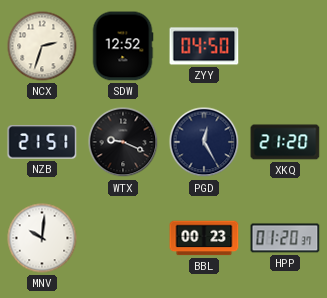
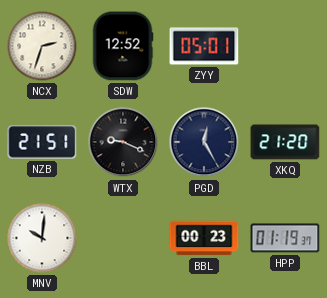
ZYY: 04:50 -> 05:01 (204, 46)
HPP: 01:20 -> 01:19 (285, 238)
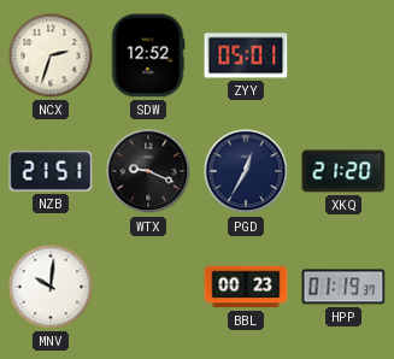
PGD: 12:25 -> 12:35 (246, 171)
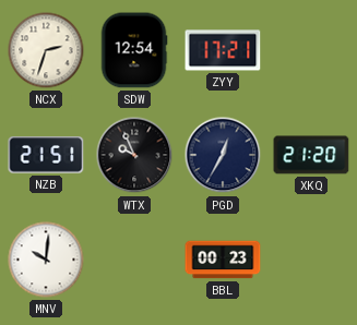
SDW: 12:52 -> 12:54 (134, 50)
ZYY: 05:01 -> 17:21 (223, 50)
WTX: 9:19 -> 9:56 (134, 155)
HPP: 01:19 -> none (343, 287)
